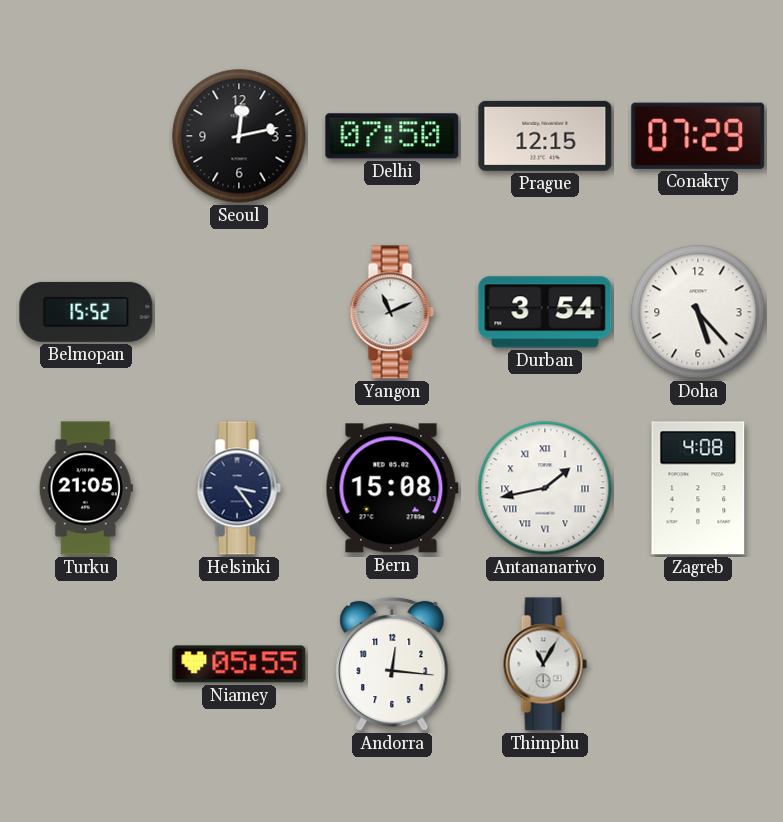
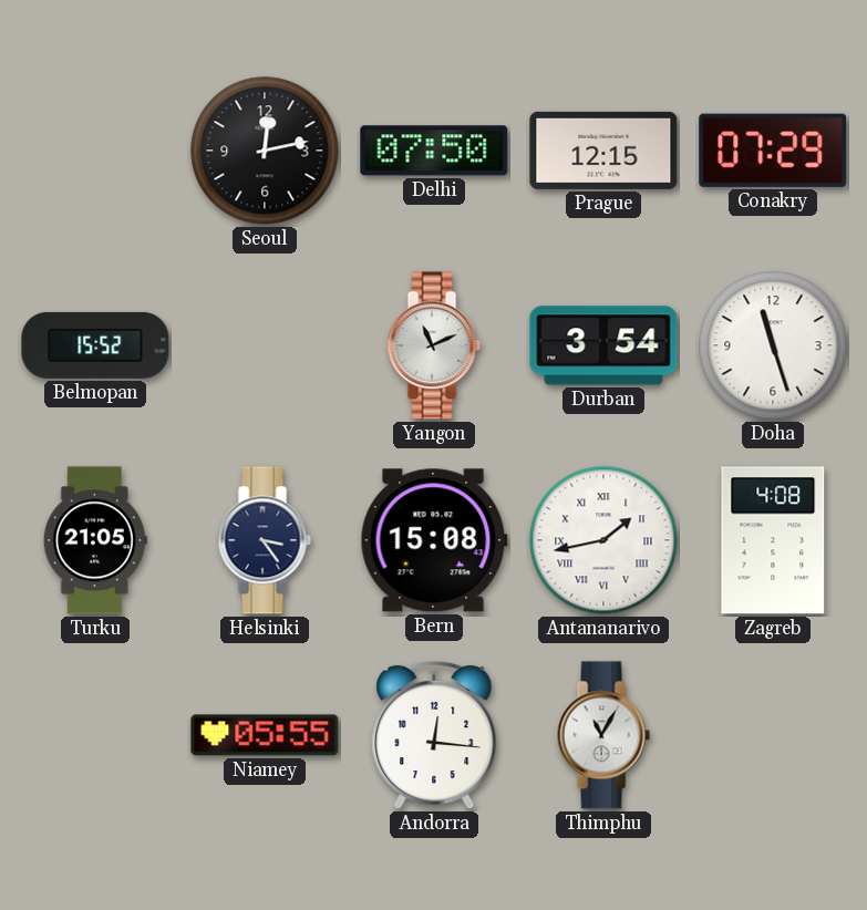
Doha: 5:23 -> 11:27 (773, 345)
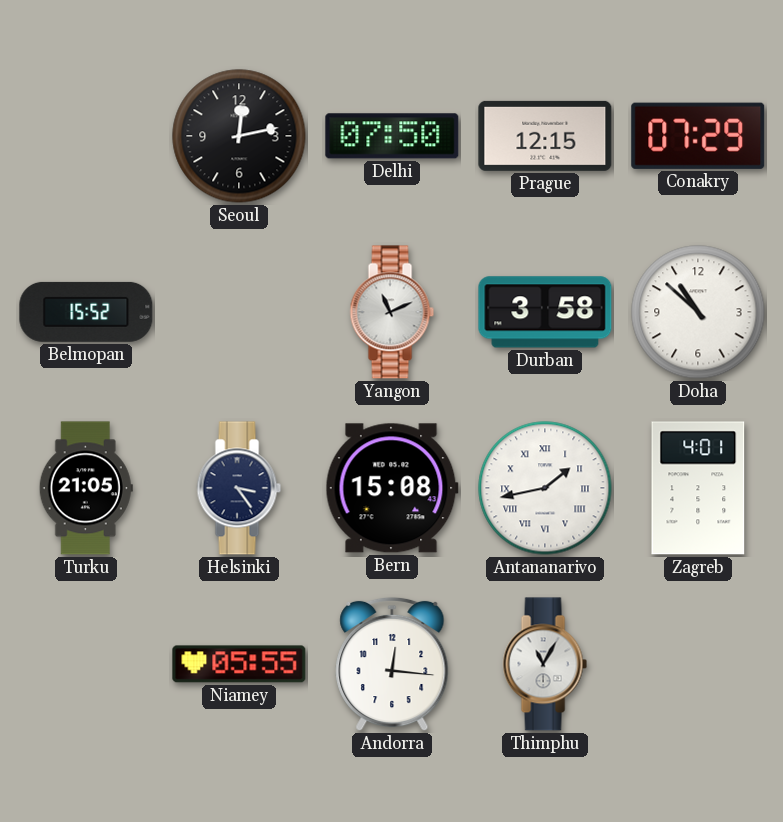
Durban: 3:54 -> 3:58 (545, 312)
Doha: 11:27 -> 10:52 (698, 312)
Zagreb: 4:08 -> 4:01 (698, 488)
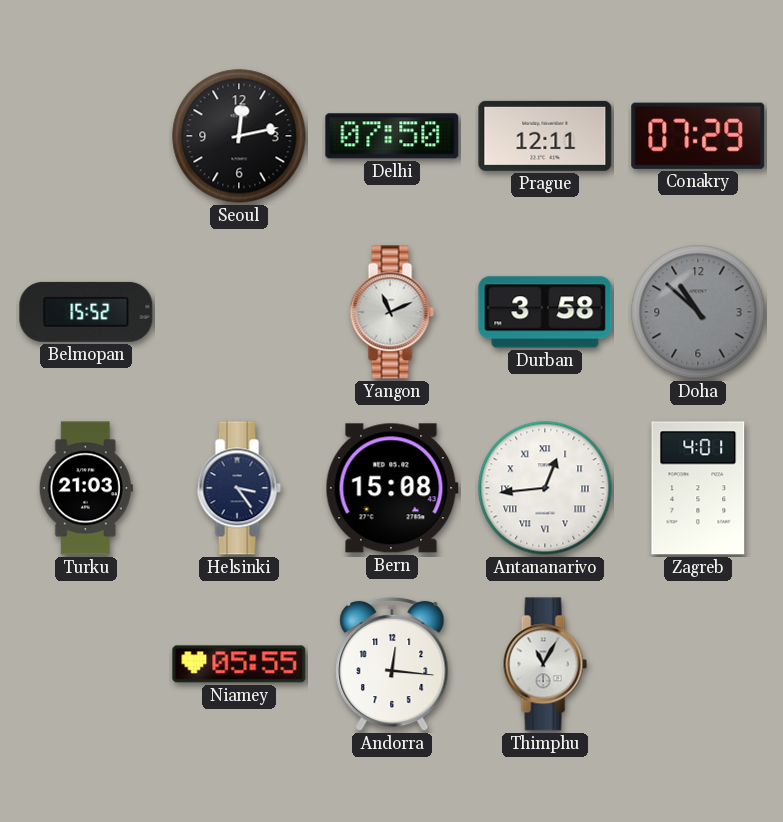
Prague: 12:15 -> 12:11 (545, 136)
Doha dial: white -> grey (698, 312)
Turku: 21:05 -> 21:03 (86, 488)
Antananarivo: 1:43 -> 12:44 (545, 488)
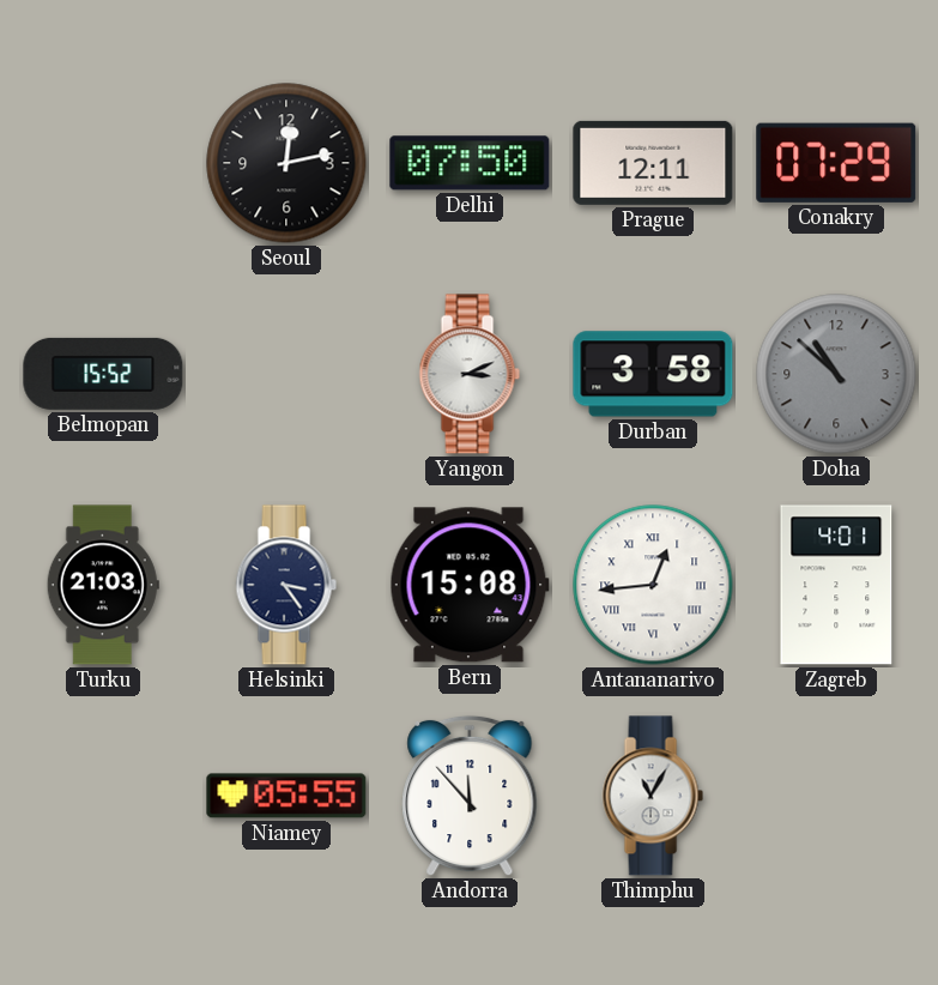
Yangon: 11:11 -> 3:11 (470, 374)
Andorra: 12:16 -> 11:53 (470, 796)
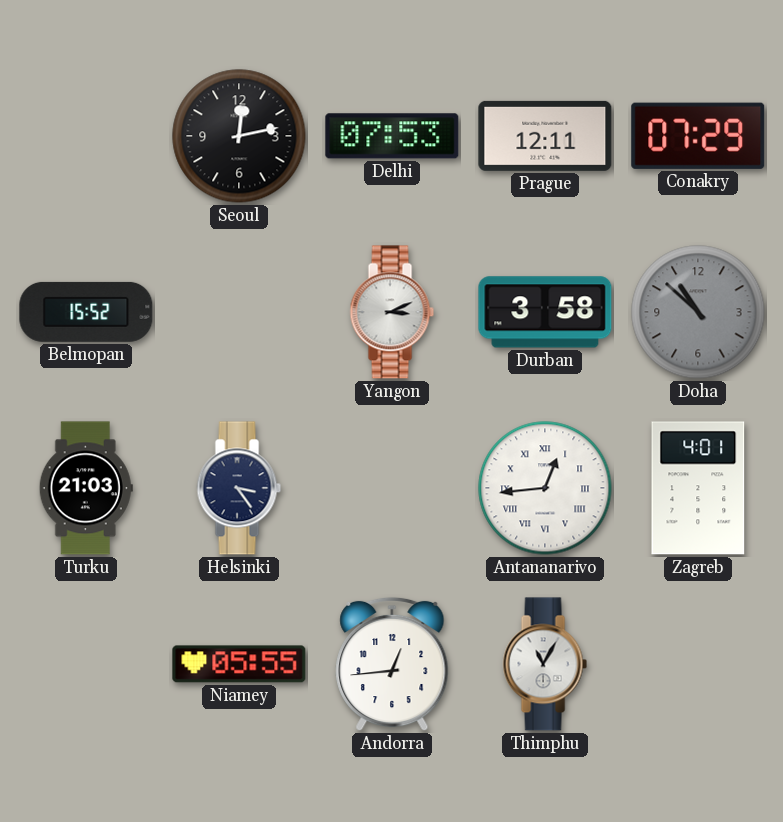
Delhi: 07:50 -> 07:53 (392, 136)
Bern: 15:08 -> none (470, 585)
Andorra: 11:53 -> 12:44 (392, 664)
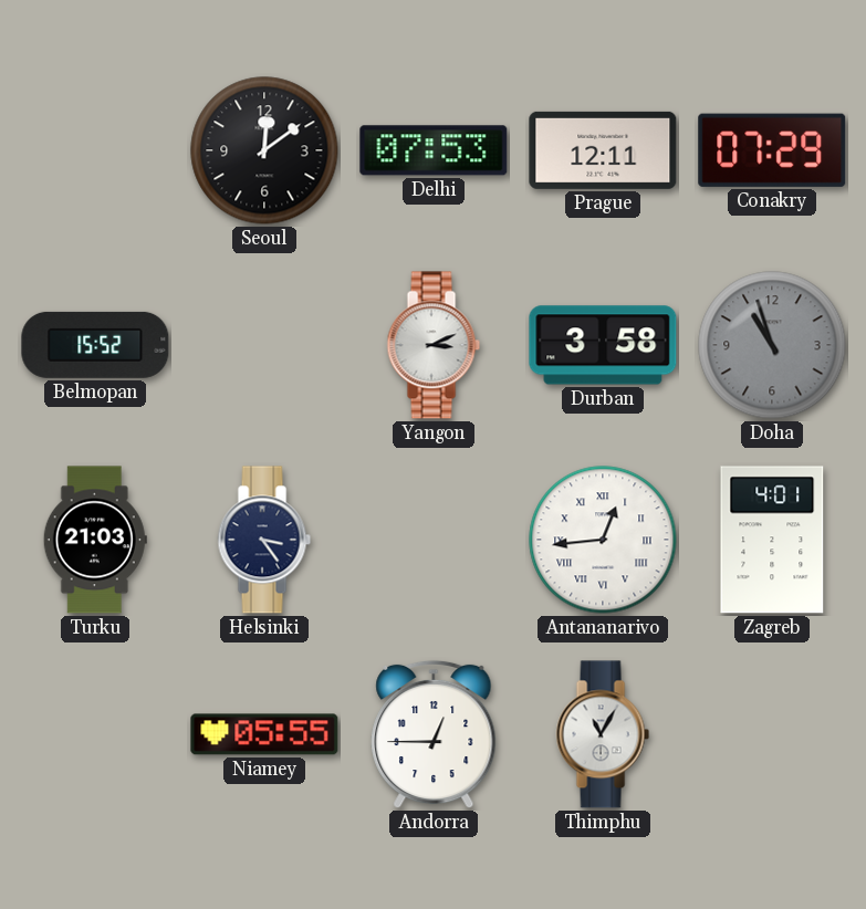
Seoul: 12:13 -> 12:09 (264, 150)
Doha: 10:52 -> 10:57 (772, 345)
Andorra: 12:44 -> 12:45 (434, 734)
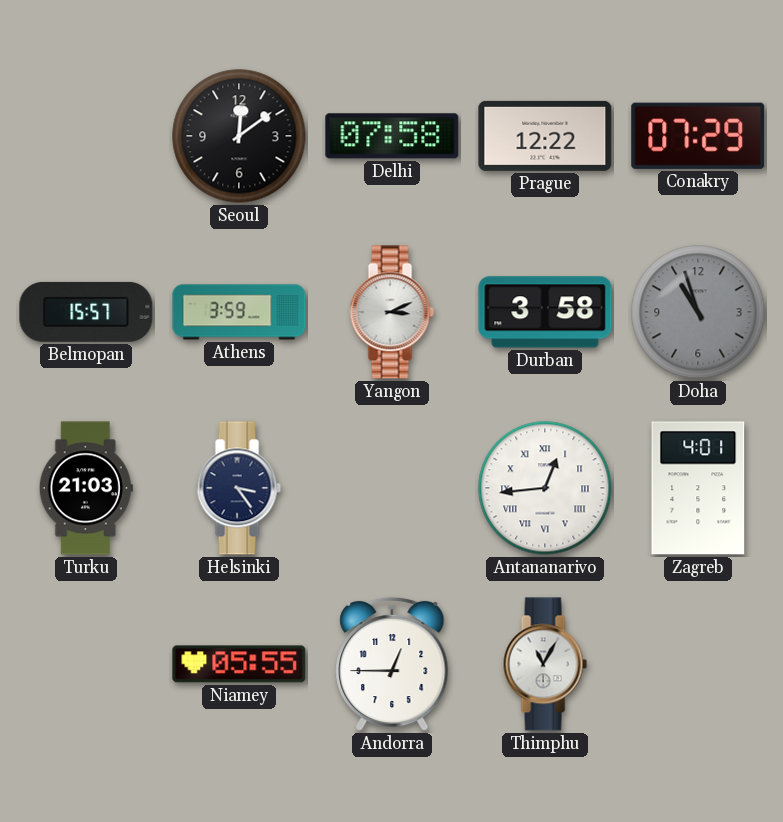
Delhi: 07:53 -> 07:58 (392, 136)
Prague: 12:11 -> 12:22 (545, 136)
Belmopan: 15:52 -> 15:57 (86, 312)
Athens: none -> 3:59 (239, 312)
